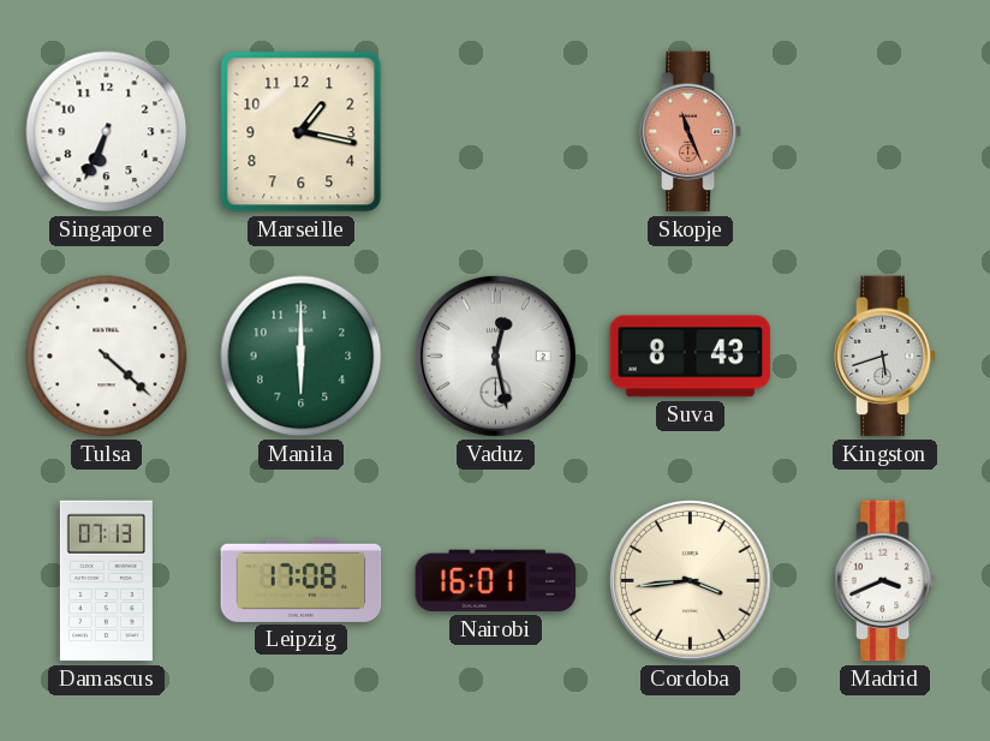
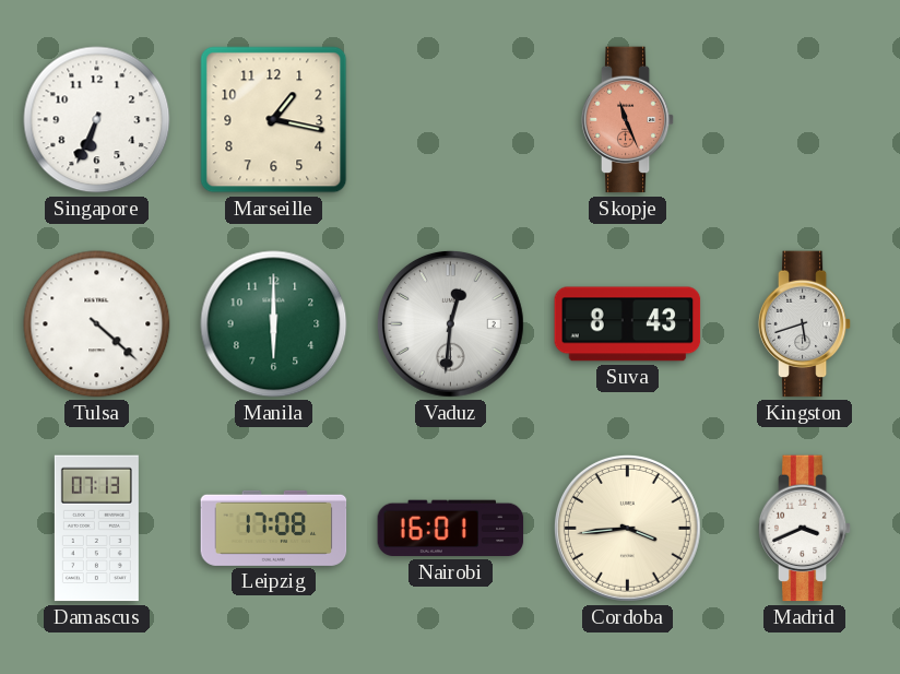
Vaduz: 12:28 -> 12:31 (450, 323)
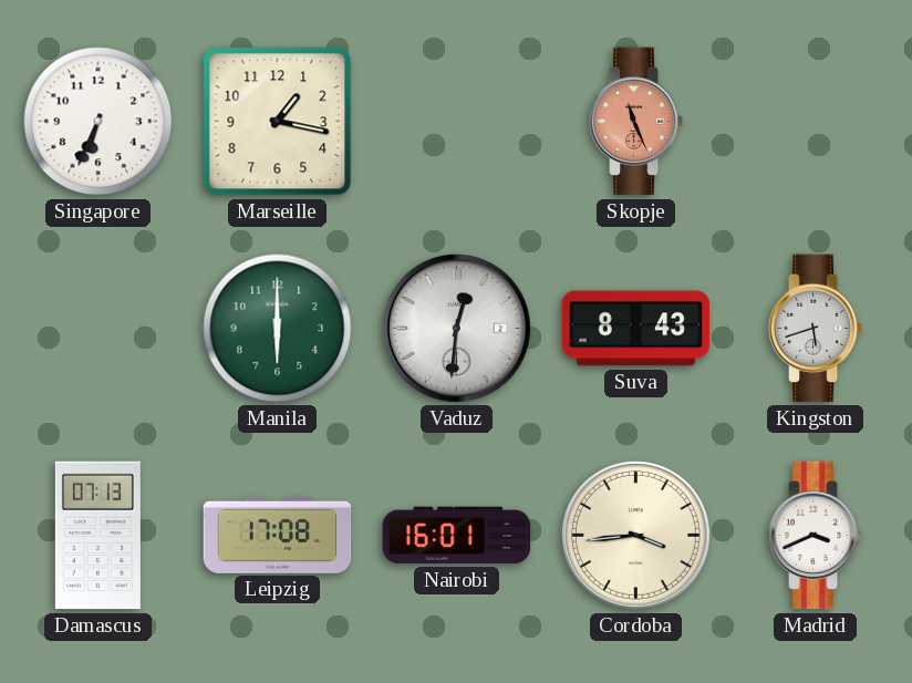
Tulsa: 4:22 -> none (97, 324)
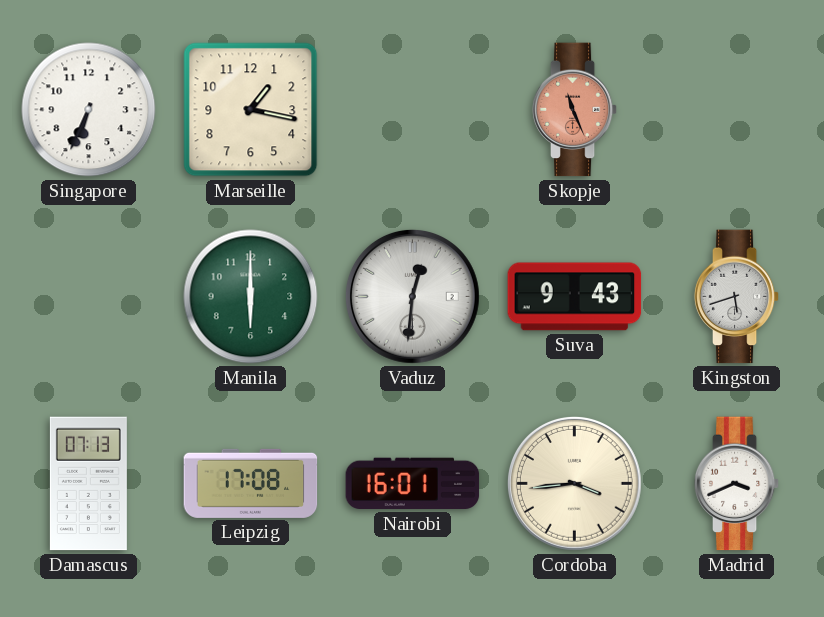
Suva: 8:43 -> 9:43 (575, 297)
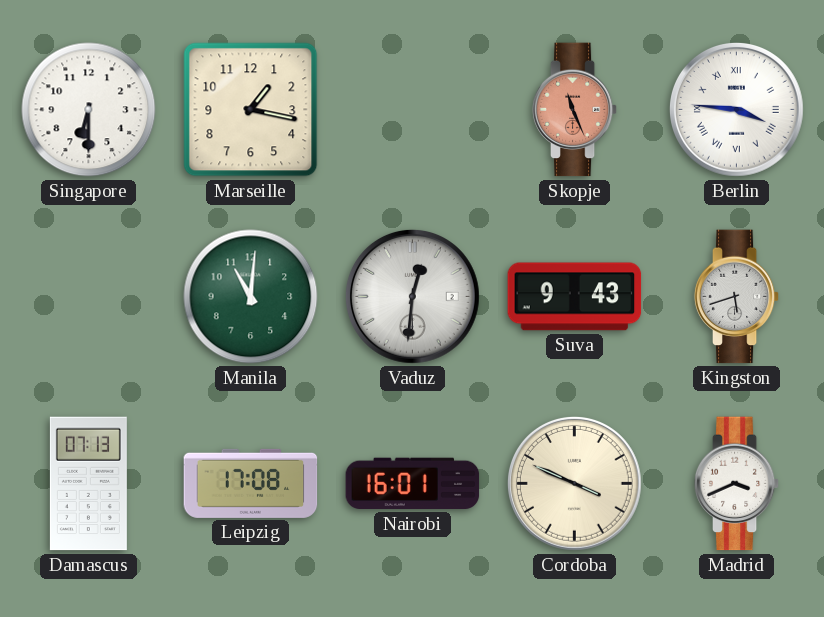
Singapore: 6:34 -> 6:30 (89, 110)
Berlin: none -> 3:46 (736, 109)
Manila: 6:00 -> 11:01 (251, 297)
Cordoba: 3:44 -> 3:49 (574, 483)
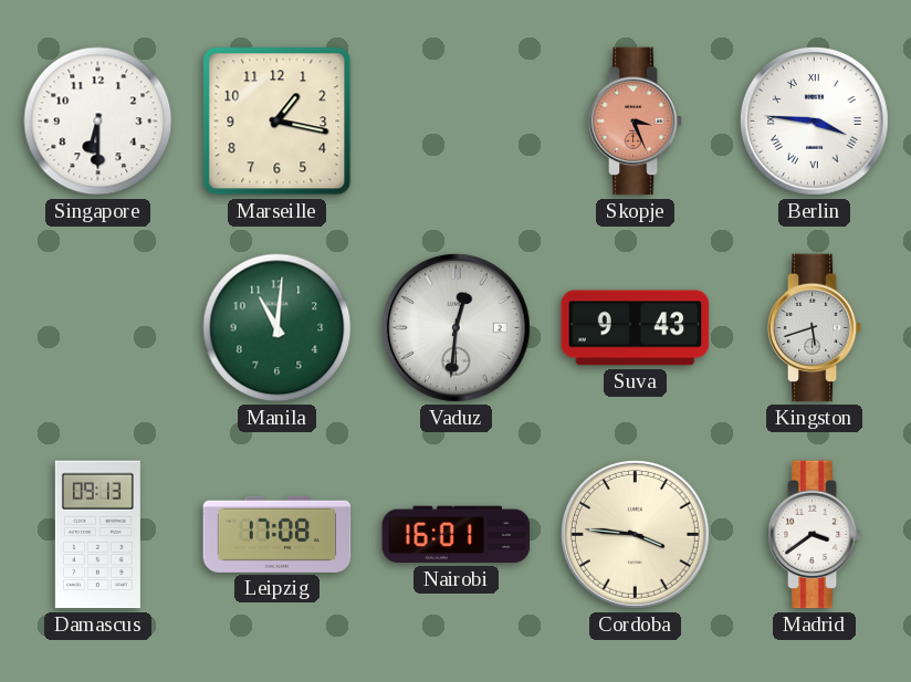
Skopje: 11:26 -> 3:26 (636, 122)
Damascus: 07:13 -> 09:13 (97, 535)
Cordoba: 3:49 -> 3:46 (635, 534)
Madrid: 3:41 -> 3:39 (815, 535)
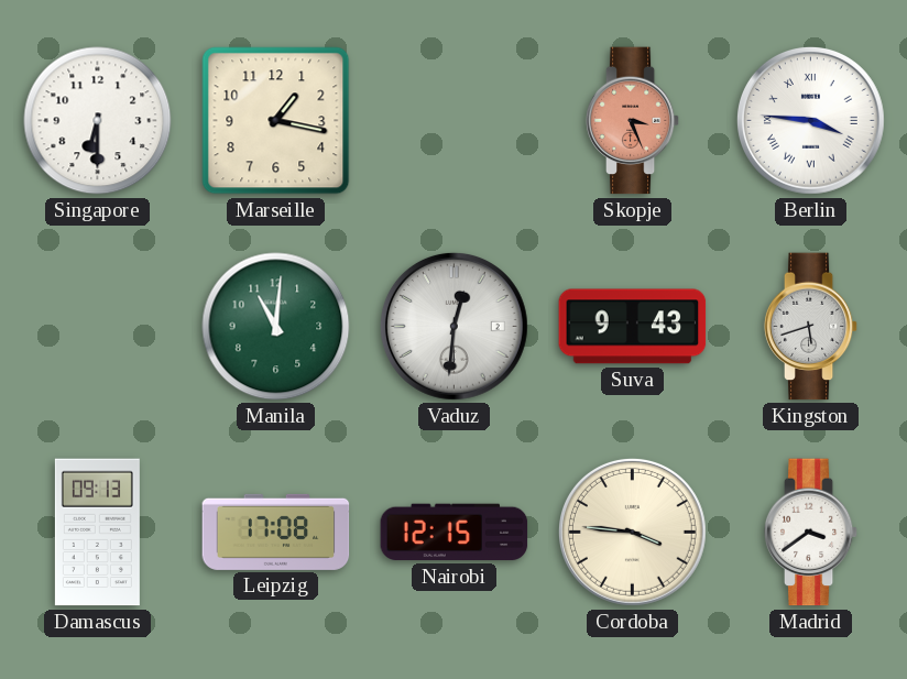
Nairobi: 16:01 -> 12:15 (455, 533)
